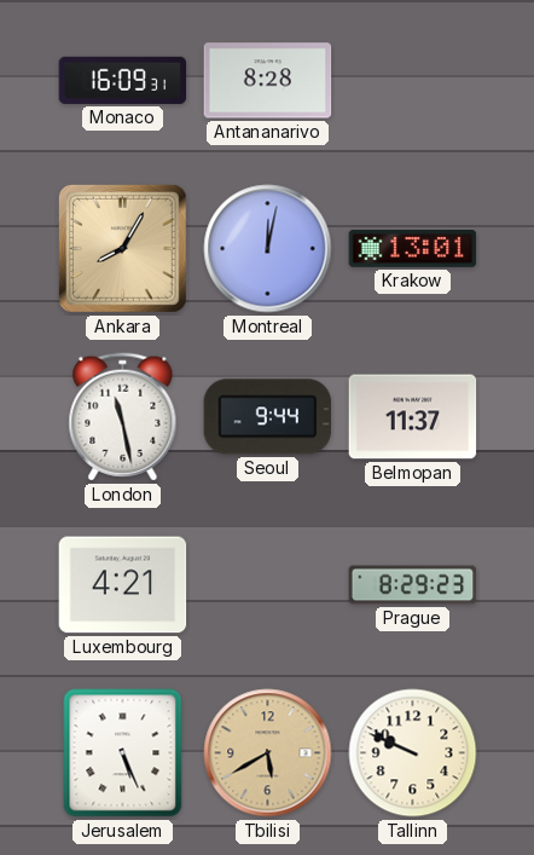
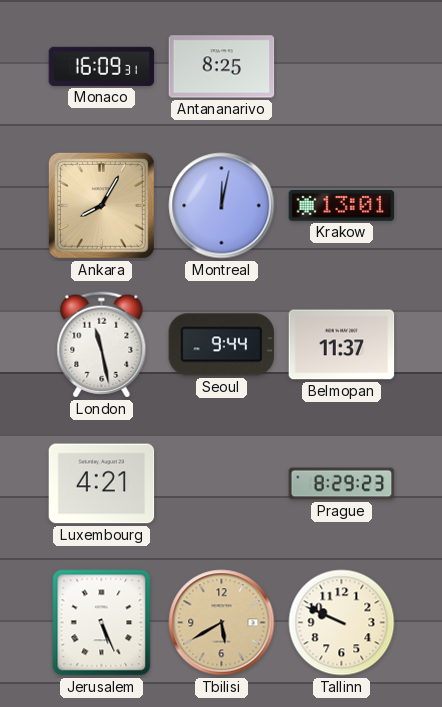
Antananarivo: 8:28 -> 8:25 (222, 67)
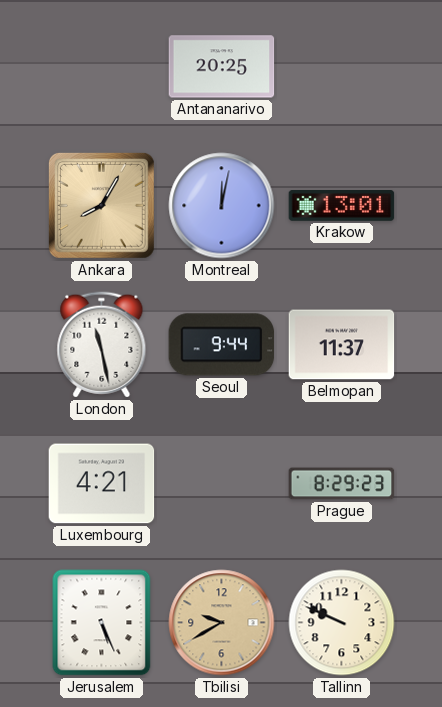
Monaco: 16:09 -> none (102, 66)
Antananarivo: 8:25 -> 20:25 (222, 67)
Tbilisi: 5:40 -> 9:40 (222, 623)
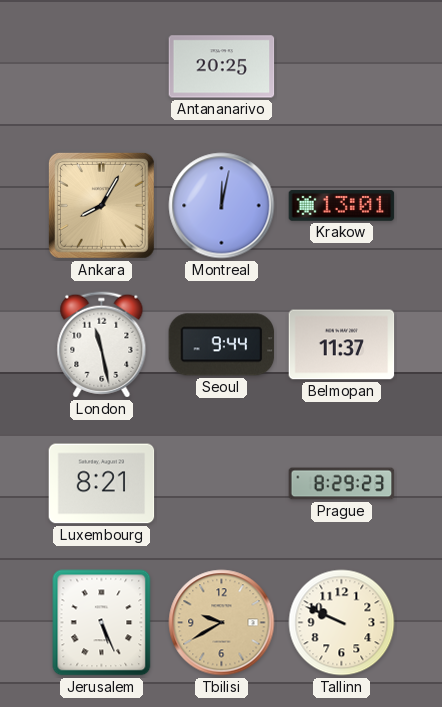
Luxembourg: 4:21 -> 8:21 (102, 484)
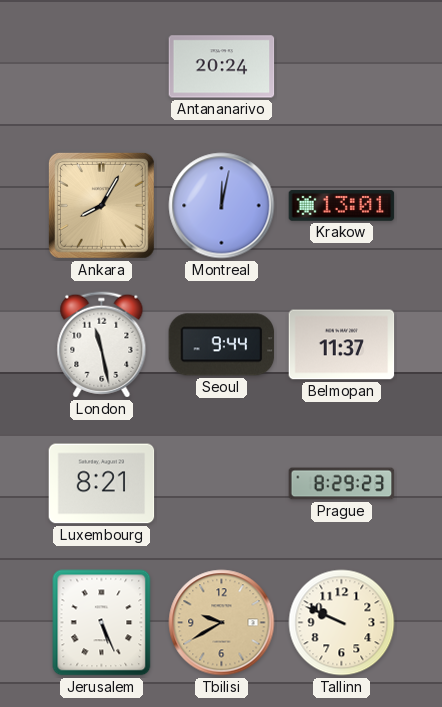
Antananarivo: 20:25 -> 20:24 (222, 67)
